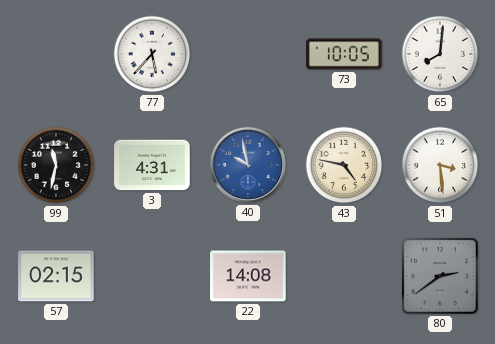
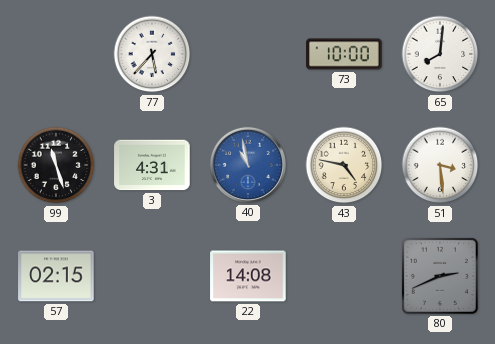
73: 10:05 -> 10:00 (344, 54)
99: 11:32 -> 11:27 (56, 165)
40: 9:58 -> 10:58 (248, 165)
80: 2:39 -> 2:41 (440, 276)
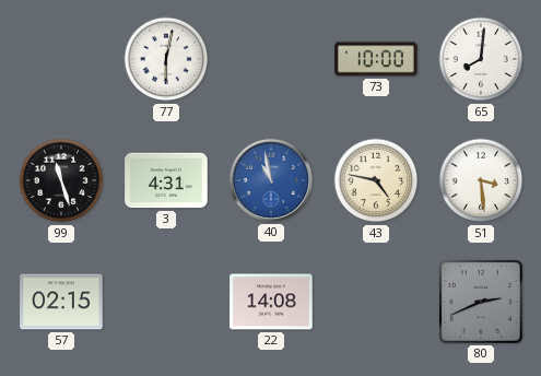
77: 5:37 -> 6:02 (166, 59)
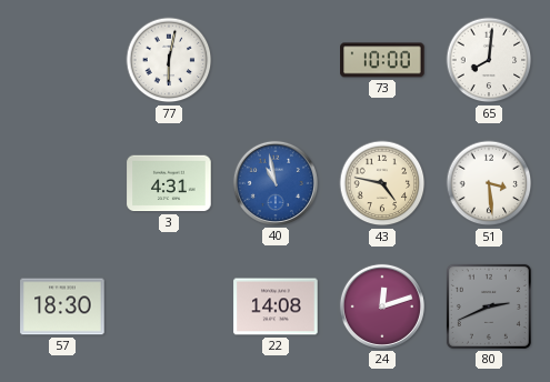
99: 11:27 -> none (61, 180)
57: 02:15 -> 18:30 (62, 306)
24: none -> 12:12 (382, 306)
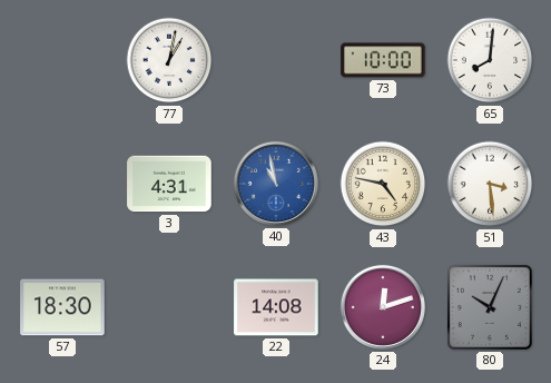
77: 6:02 -> 1:02 (169, 60)
80: 2:41 -> 10:04 (490, 307)
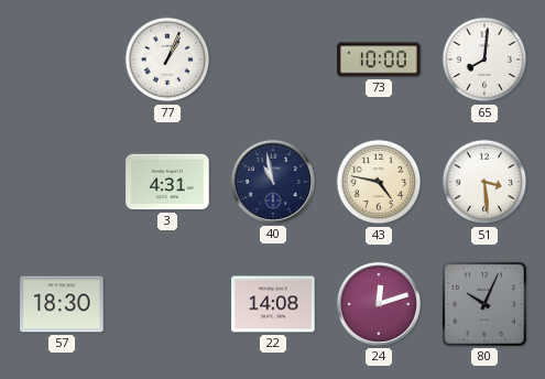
77: 1:02 -> 1:04 (167, 59)
40 dial: blue -> navy (273, 182)
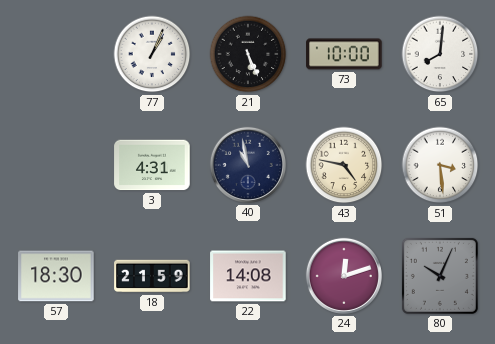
21: none -> 5:26 (248, 54)
18: none -> 21:59 (152, 276)
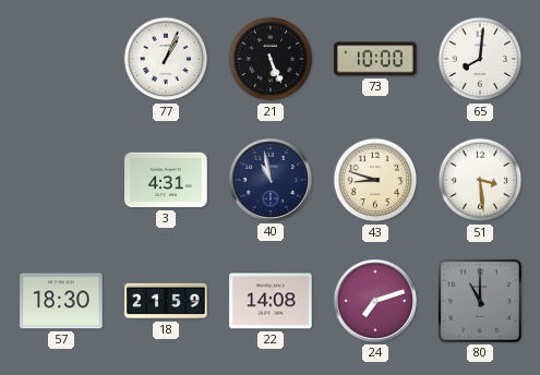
43: 4:47 -> 8:48 (375, 180)
24: 12:12 -> 7:12 (375, 301)
80: 10:04 -> 11:00 (480, 301)
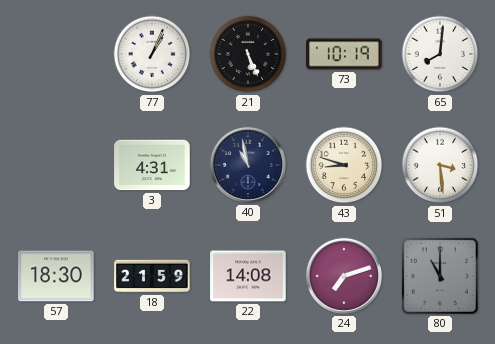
73: 10:00 -> 10:19 (344, 54)
